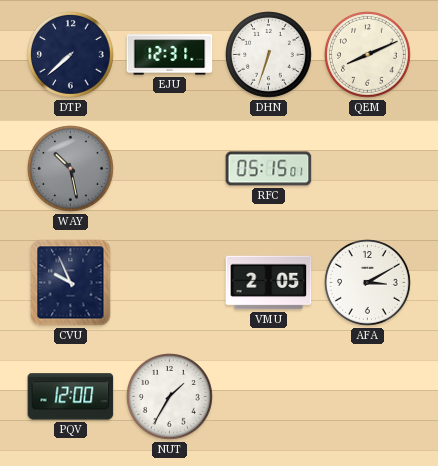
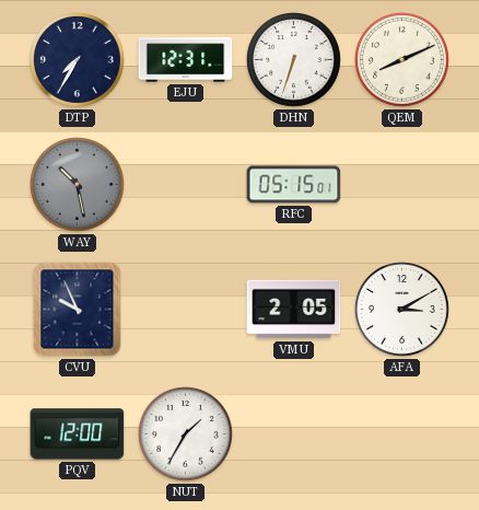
DTP: 7:38 -> 7:35 (78, 60)
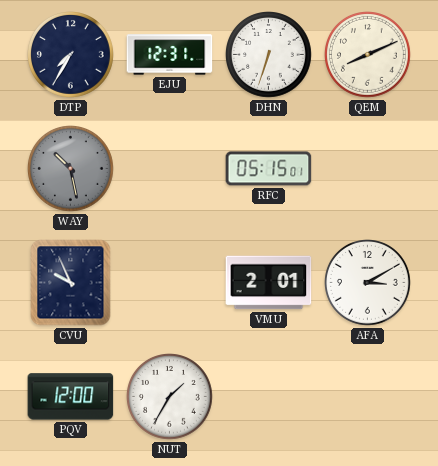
VMU: 2:05 -> 2:01 (269, 283)
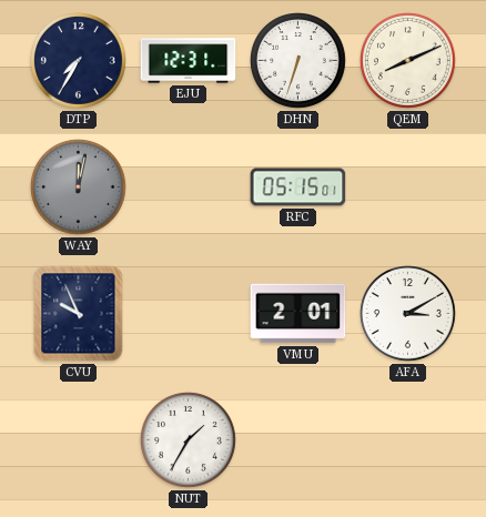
WAY: 10:28 -> 12:02 (79, 187)
PQV: 12:00 -> none (71, 397)
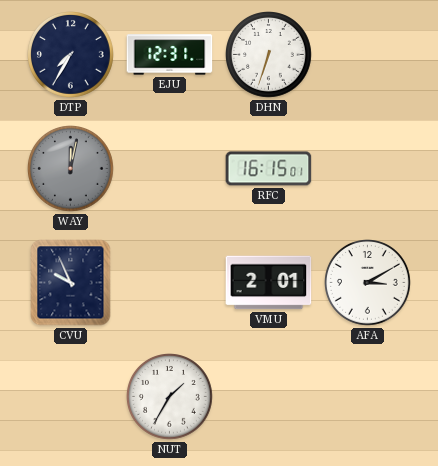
QEM: 8:11 -> none (408, 61)
RFC: 05:15 -> 16:15 (269, 169)
